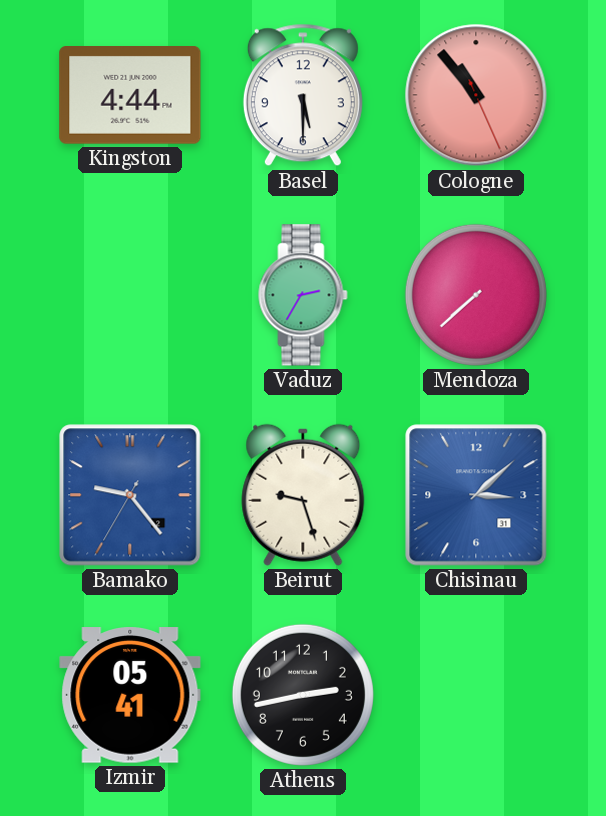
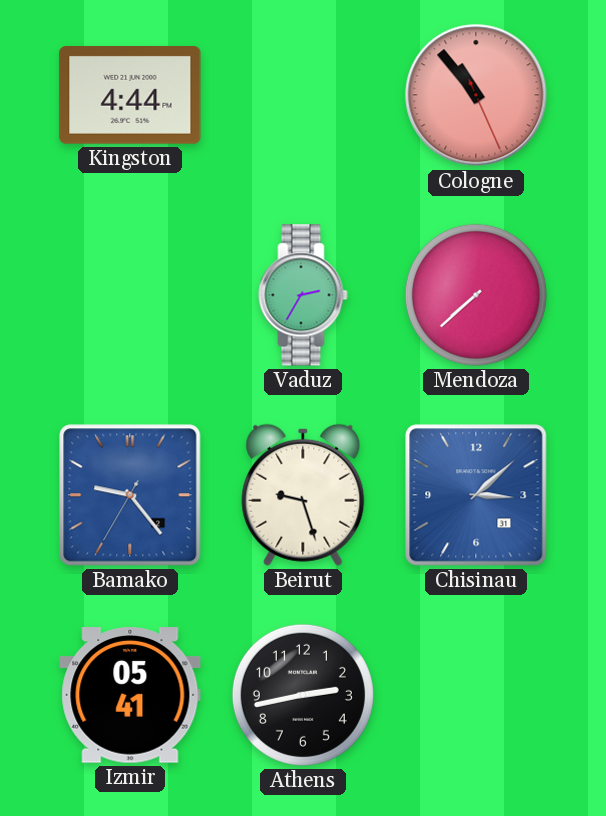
Basel: 5:30 -> none (303, 95)
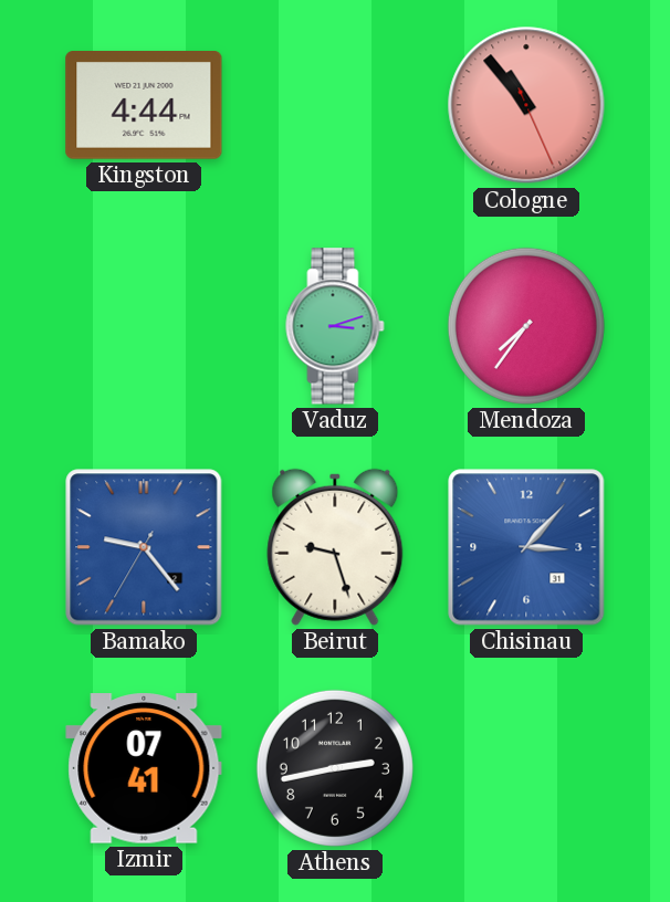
Vaduz: 2:35 -> 3:12 (335, 326)
Mendoza: 7:38 -> 7:36 (526, 326)
Chisinau: 3:08 -> 3:07 (526, 547)
Izmir: 05:41 -> 07:41 (144, 768)
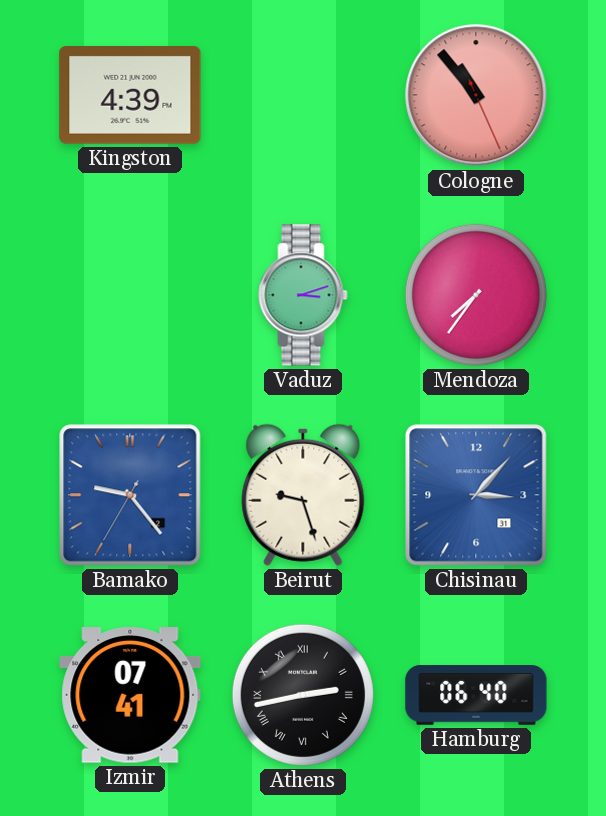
Kingston: 4:44 -> 4:39 (130, 96)
Athens numerals: Arabic -> Roman (303, 695)
Hamburg: none -> 06:40 (476, 695)
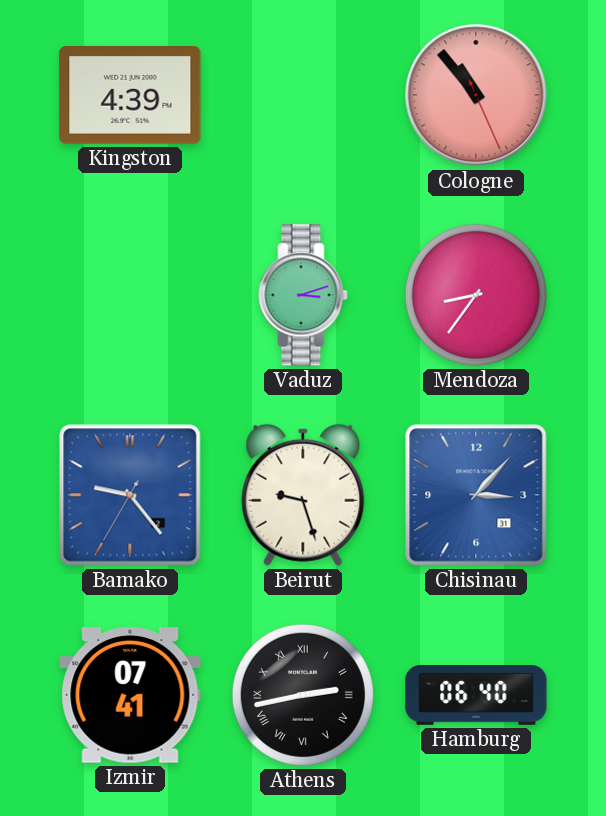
Mendoza: 7:36 -> 8:36 (476, 295)
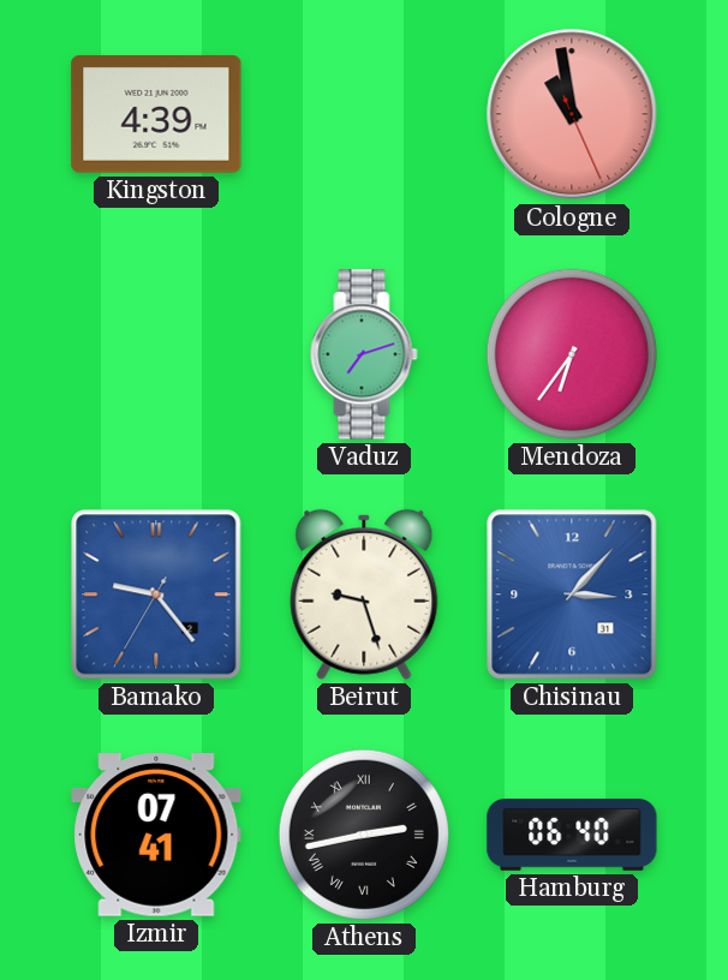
Cologne: 10:53 -> 10:58 (572, 114)
Vaduz: 3:12 -> 7:12 (364, 354)
Mendoza: 8:36 -> 6:36 (572, 354)
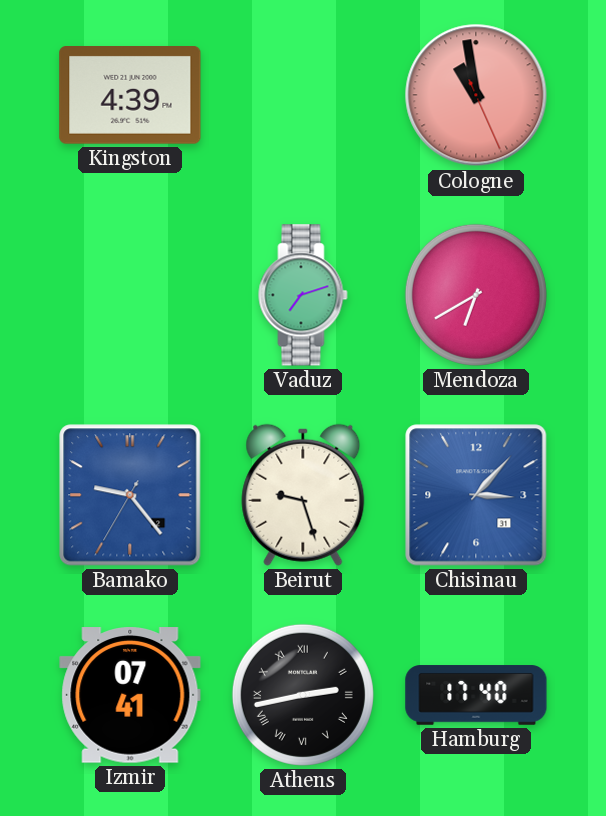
Mendoza: 6:36 -> 6:40 (476, 295)
Hamburg: 06:40 -> 17:40 (476, 695)
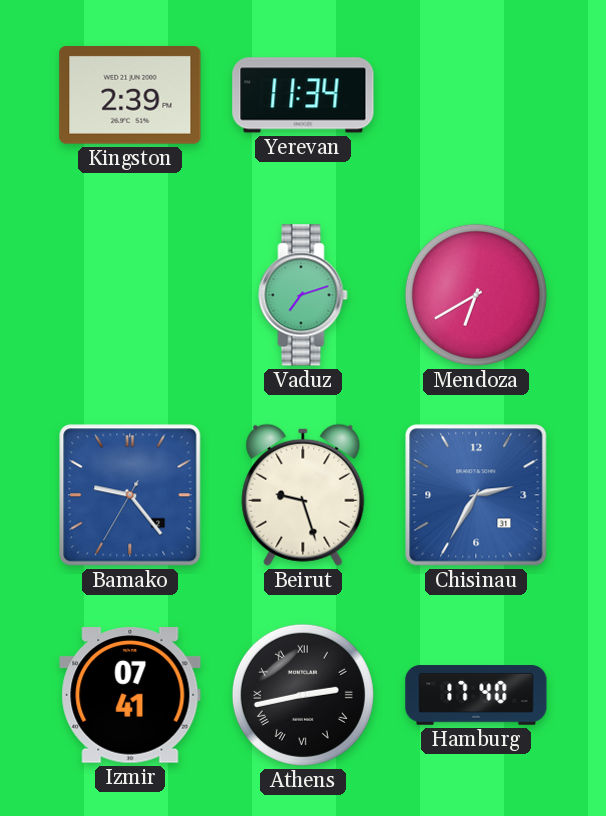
Kingston: 4:39 -> 2:39 (130, 96)
Yerevan: none -> 11:34 (303, 95)
Cologne: 10:58 -> none (476, 95)
Chisinau: 3:07 -> 2:35 (476, 495)
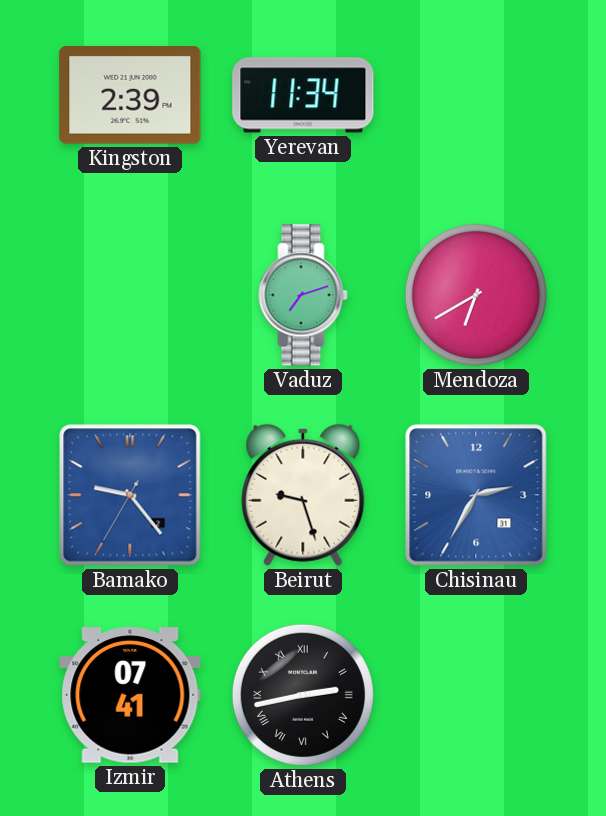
Hamburg: 17:40 -> none (476, 695)
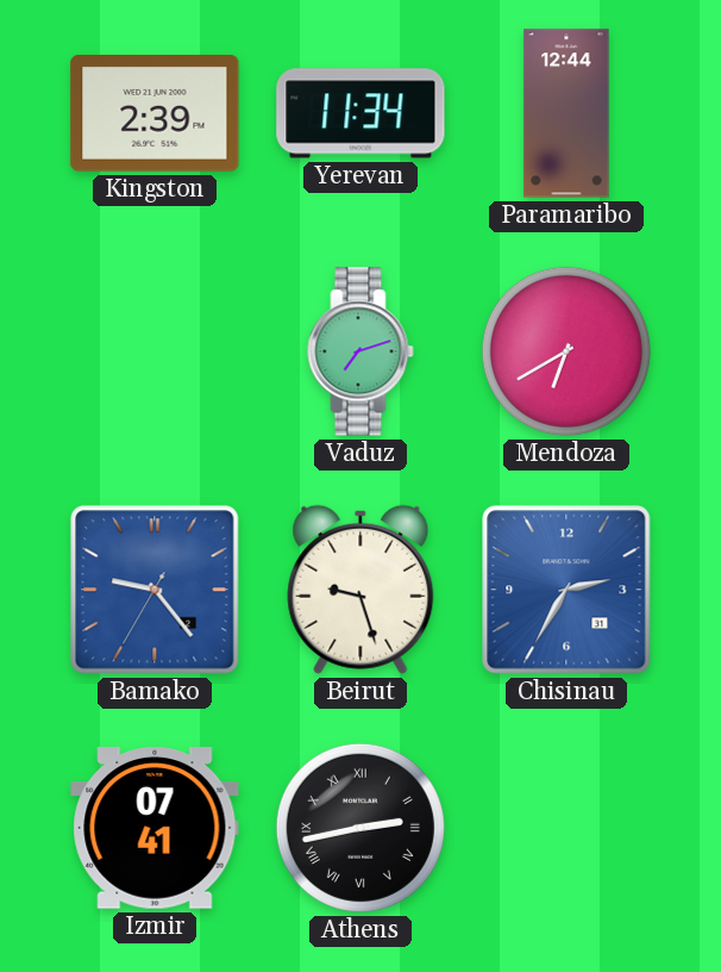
Paramaribo: none -> 12:44 (566, 113)
